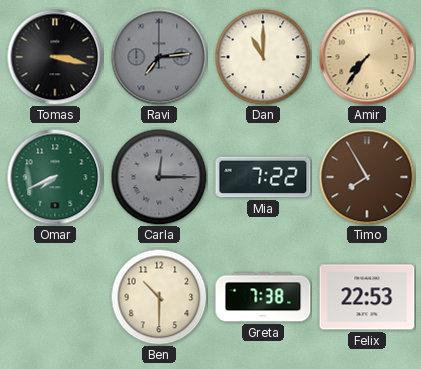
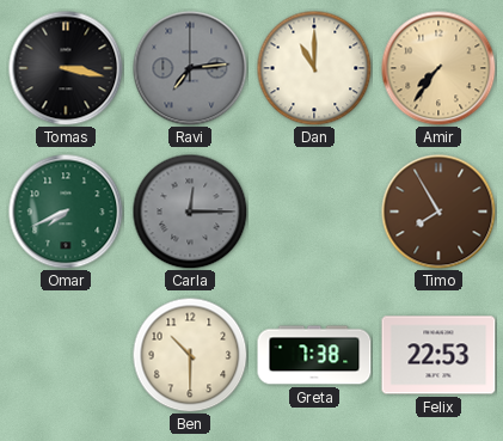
Mia: 7:22 -> none (263, 177)
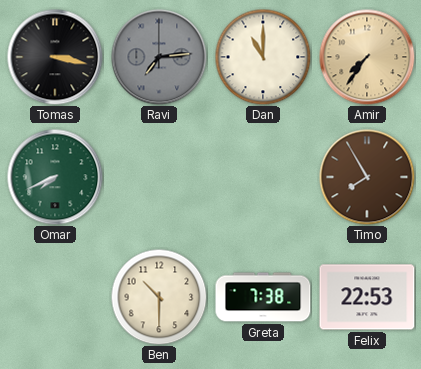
Carla: 12:15 -> none (190, 212)
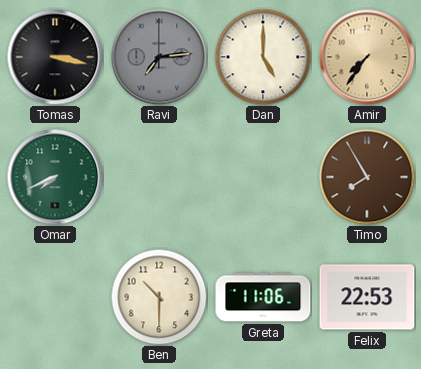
Dan: 11:00 -> 5:00 (263, 57)
Greta: 7:38 -> 11:06 (263, 297)
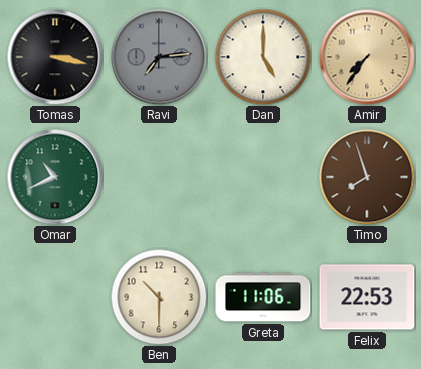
Omar: 7:41 -> 10:41 (55, 177)
Timo: 7:55 -> 7:57 (367, 177)
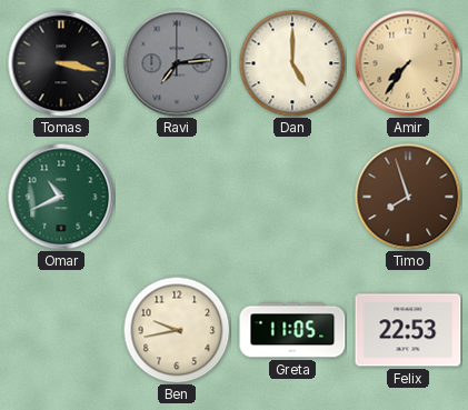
Ben: 10:30 -> 9:43 (177, 330)
Greta: 11:06 -> 11:05 (292, 330)
